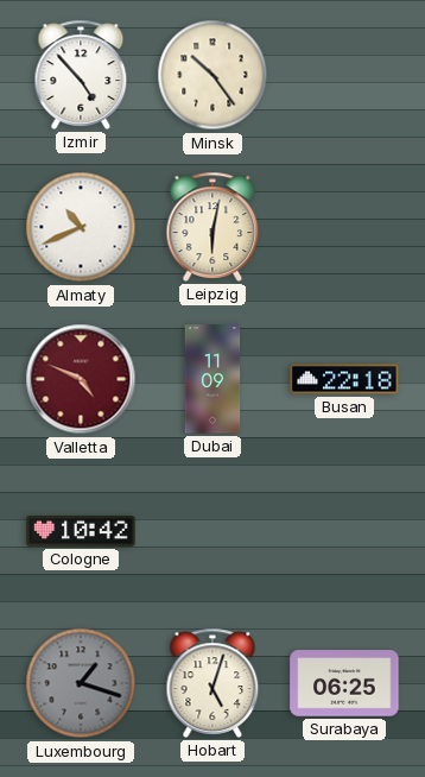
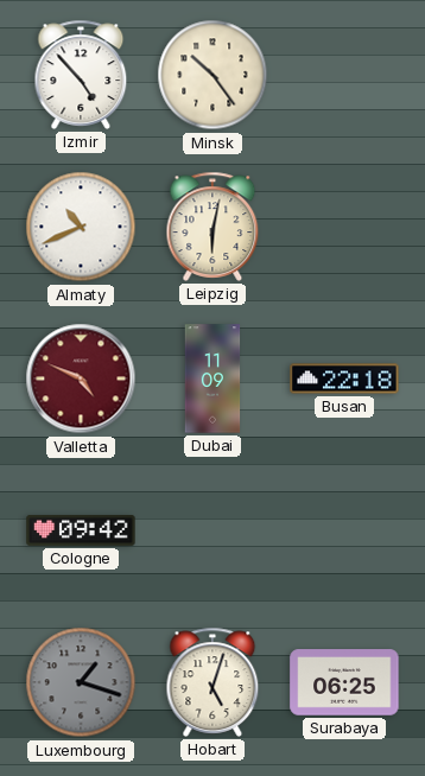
Cologne: 10:42 -> 09:42 (81, 530)
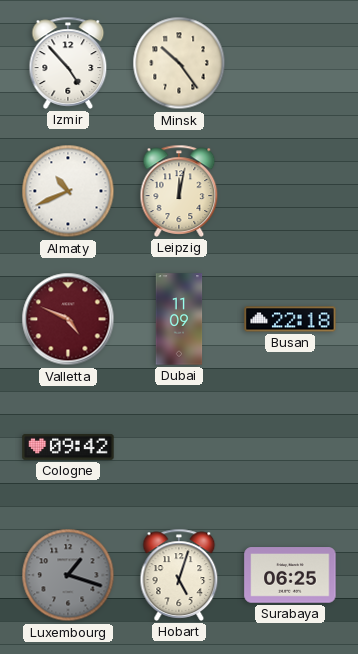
Leipzig: 6:02 -> 12:02 (179, 191)
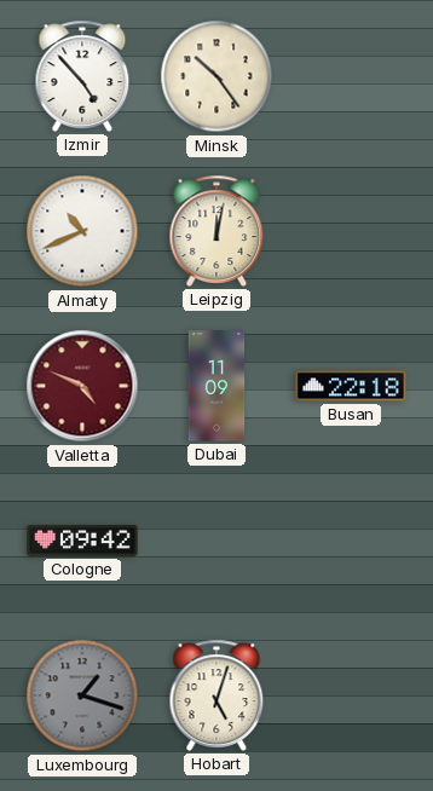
Surabaya: 06:25 -> none (290, 575)
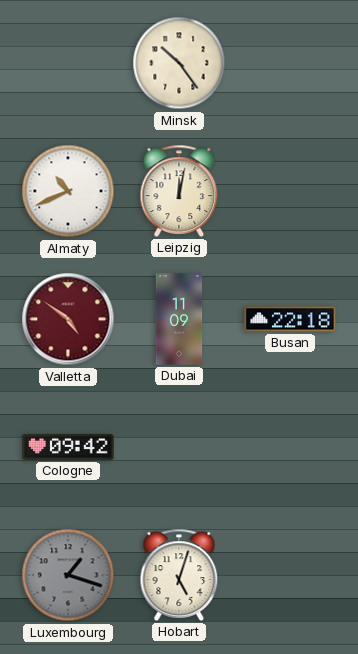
Izmir: 4:53 -> none (82, 76)
Valletta: 4:49 -> 4:51 (68, 319)
